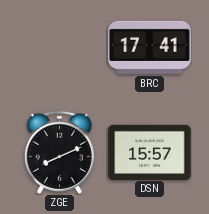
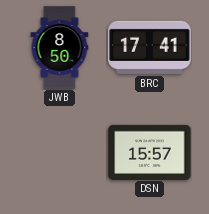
JWB: none -> 8:50 (60, 48)
ZGE: 8:11 -> none (59, 152)
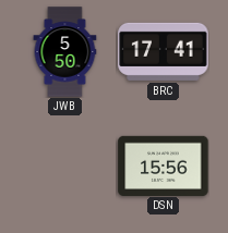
JWB: 8:50 -> 5:50 (65, 52)
DSN: 15:57 -> 15:56 (164, 165)
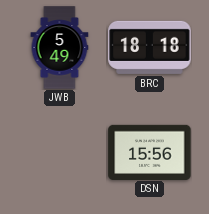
JWB: 5:50 -> 5:49 (60, 48)
BRC: 17:41 -> 18:18 (150, 47)
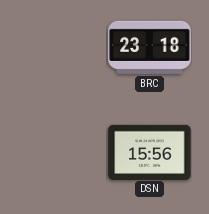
JWB: 5:49 -> none (60, 48)
BRC: 18:18 -> 23:18 (150, 47)
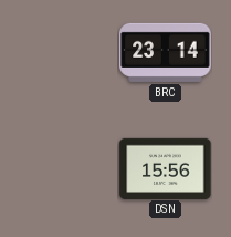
BRC: 23:18 -> 23:14 (166, 52)
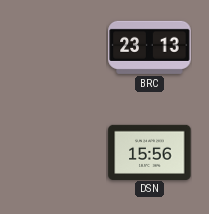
BRC: 23:14 -> 23:13 (150, 47)
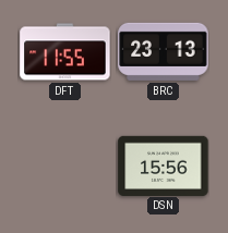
DFT: none -> 11:55 (65, 52)
